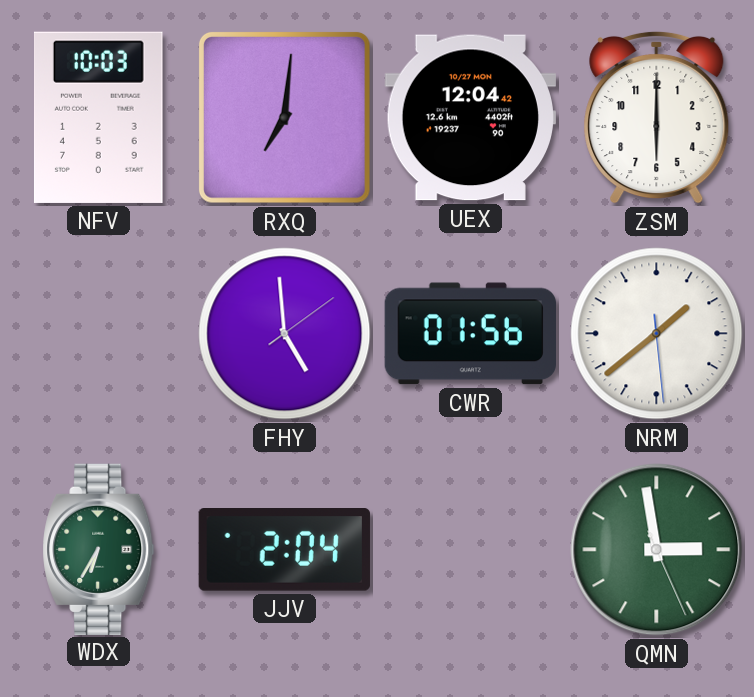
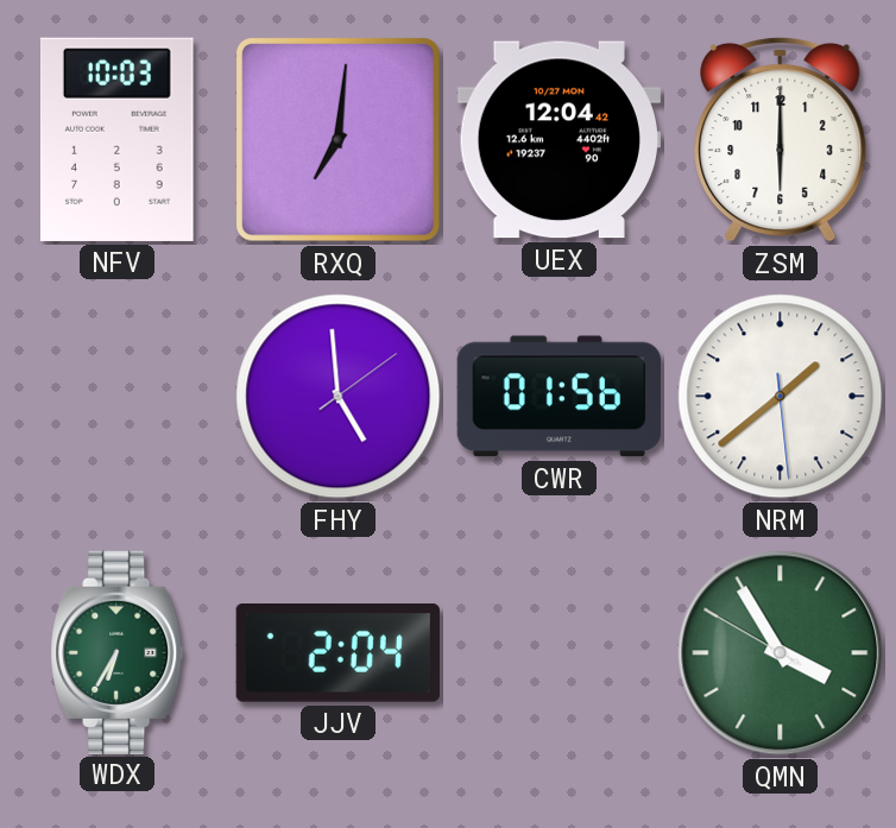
QMN: 2:58 -> 3:54 (781, 653)
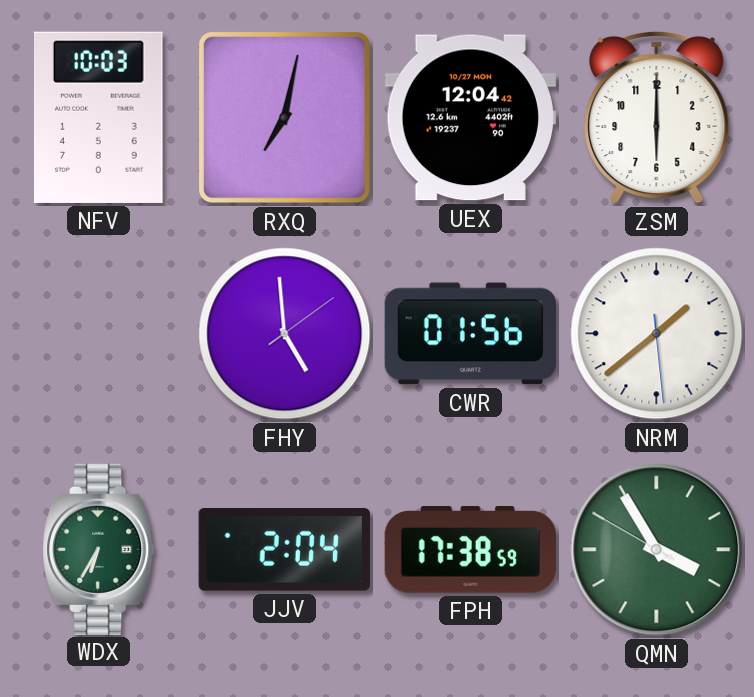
RXQ: 7:01 -> 7:02 (284, 117)
FPH: none -> 17:38 (470, 550)
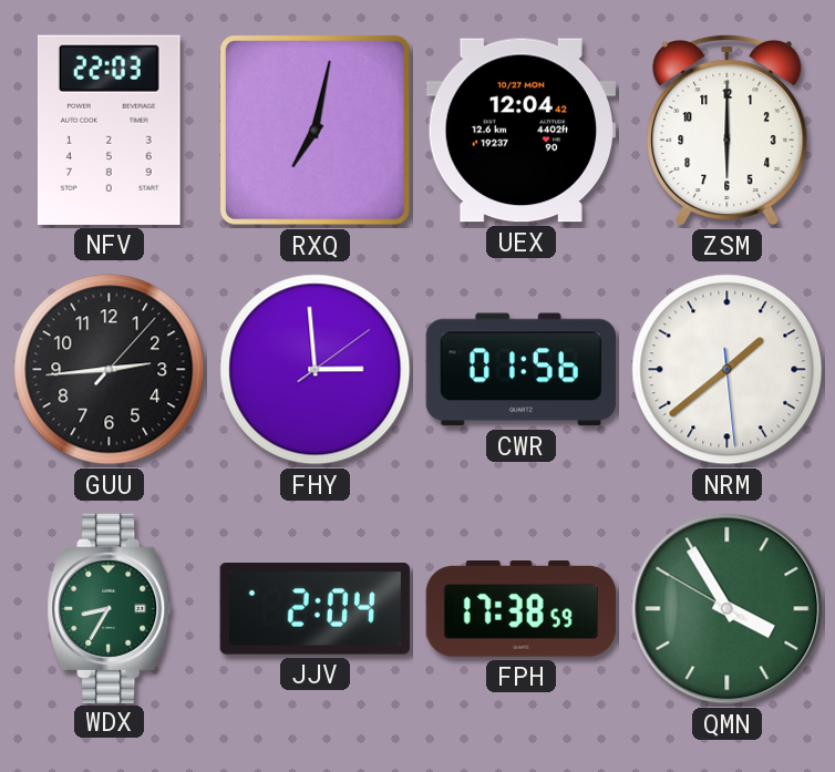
NFV: 10:03 -> 22:03 (109, 130)
GUU: none -> 2:44 (110, 370)
FHY: 4:59 -> 2:59 (316, 370)
WDX: 6:35 -> 8:35 (110, 608)
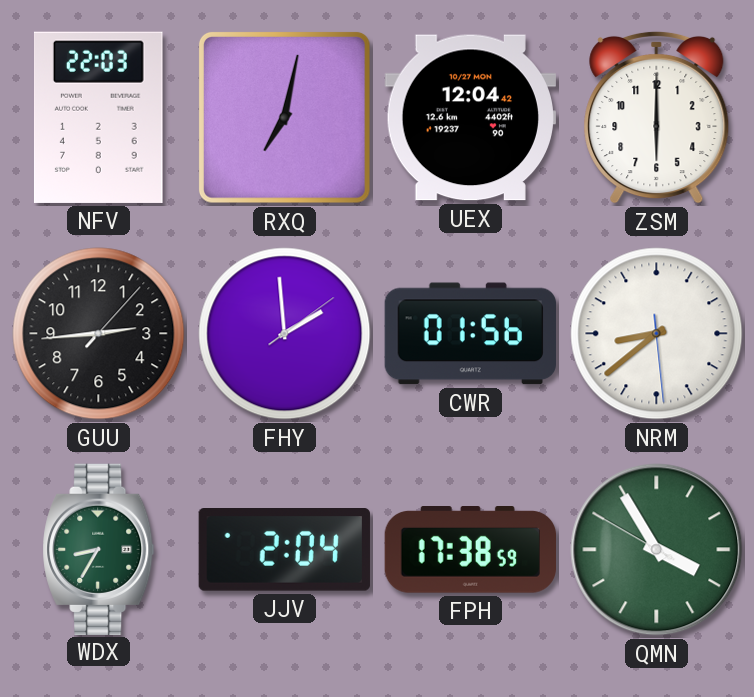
FHY: 2:59 -> 1:59 (285, 334)
NRM: 1:38 -> 8:38 (657, 334)
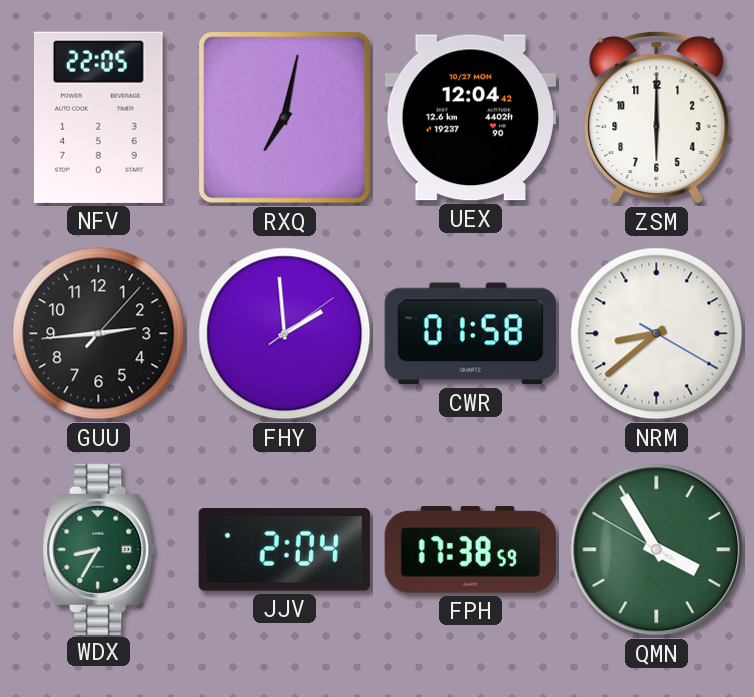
NFV: 22:03 -> 22:05 (98, 117)
CWR: 01:56 -> 01:58 (470, 334)
NRM: 8:38:29 -> 8:38:20 (657, 334)
